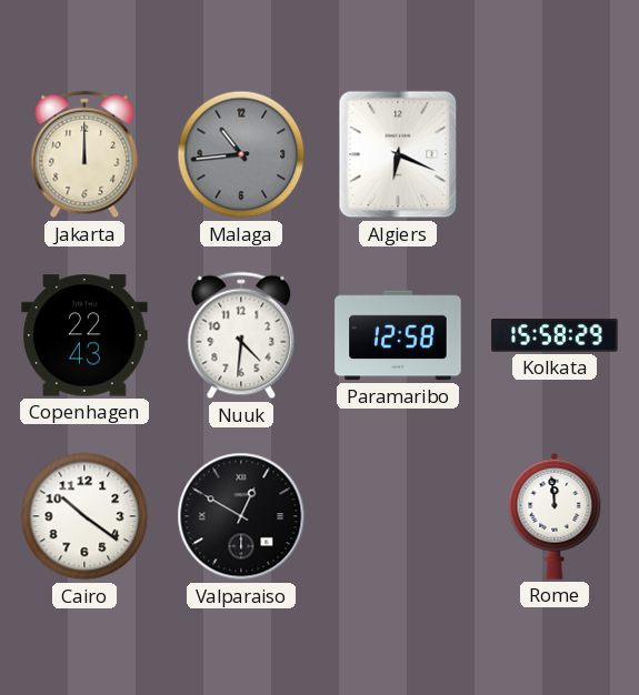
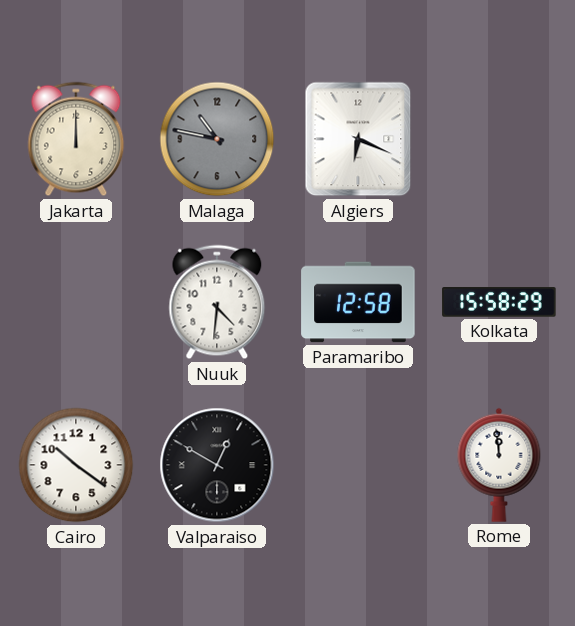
Malaga: 10:44 -> 10:47 (217, 139)
Copenhagen: 22:43 -> none (84, 335)
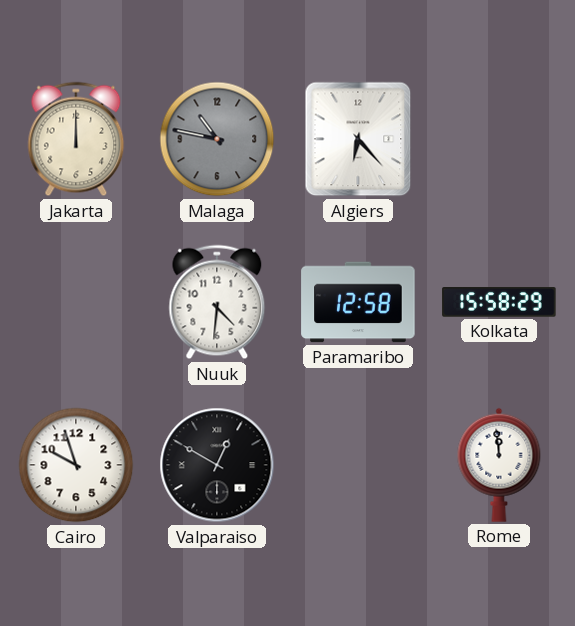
Algiers: 6:19 -> 6:23 (358, 139)
Cairo: 10:21 -> 9:57 (76, 465)
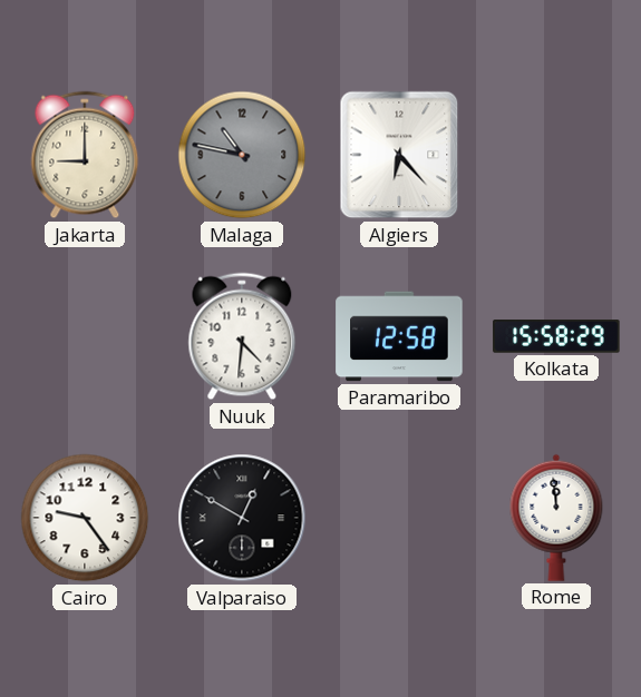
Jakarta: 12:00 -> 9:00 (85, 155)
Cairo: 9:57 -> 9:24 (85, 518)
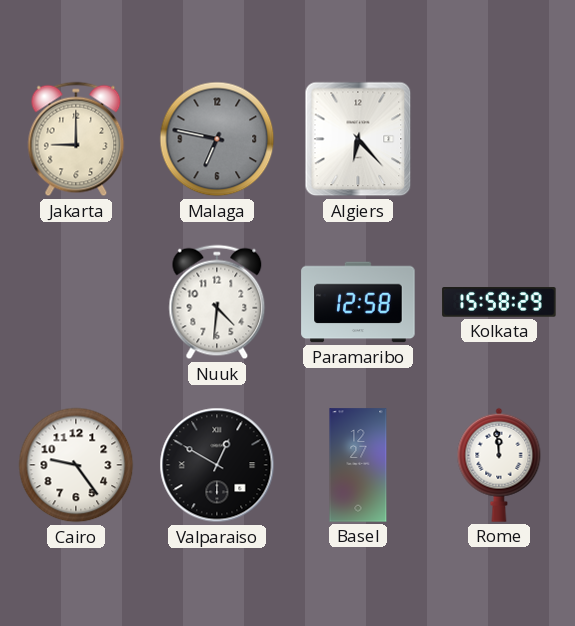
Malaga: 10:47 -> 6:47 (217, 139)
Basel: none -> 12:27 (358, 465)
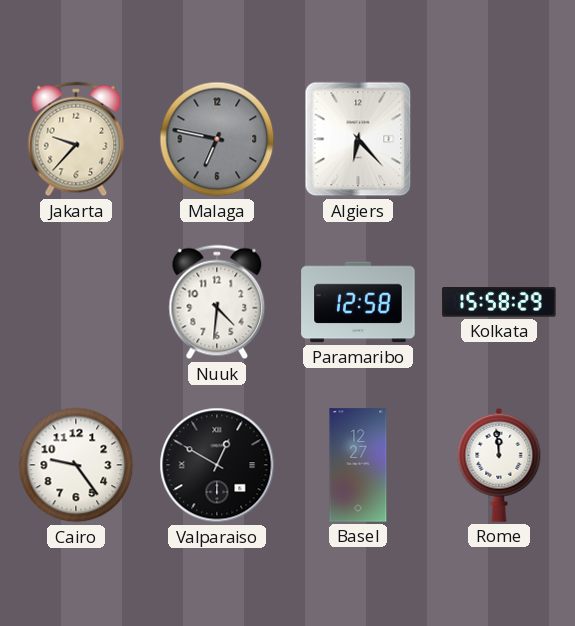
Jakarta: 9:00 -> 9:37 (76, 139)
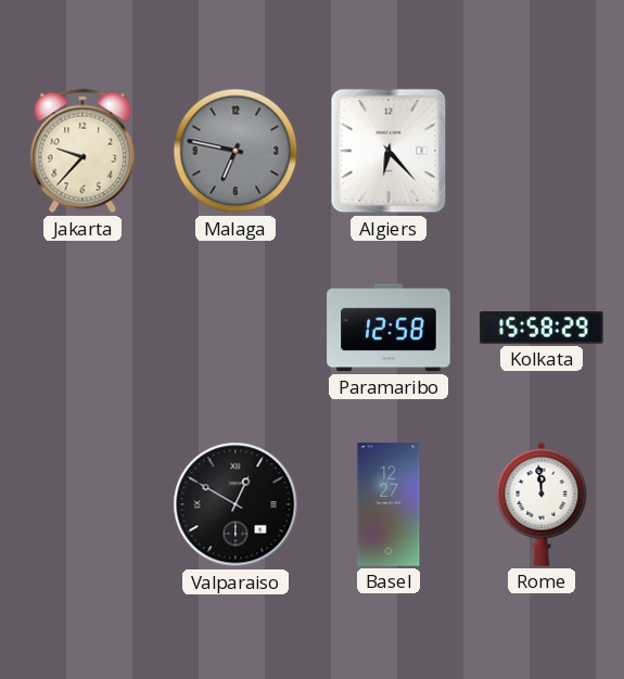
Nuuk: 4:31 -> none (217, 302)
Cairo: 9:24 -> none (76, 465)
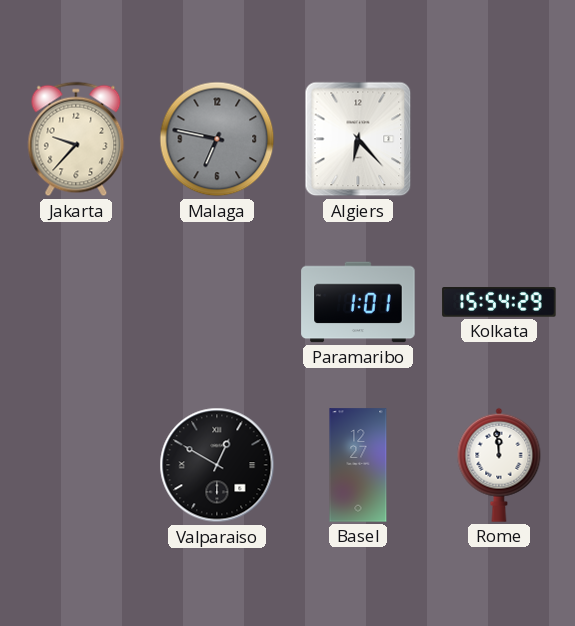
Paramaribo: 12:58 -> 1:01 (358, 302)
Kolkata: 15:58 -> 15:54 (499, 302)
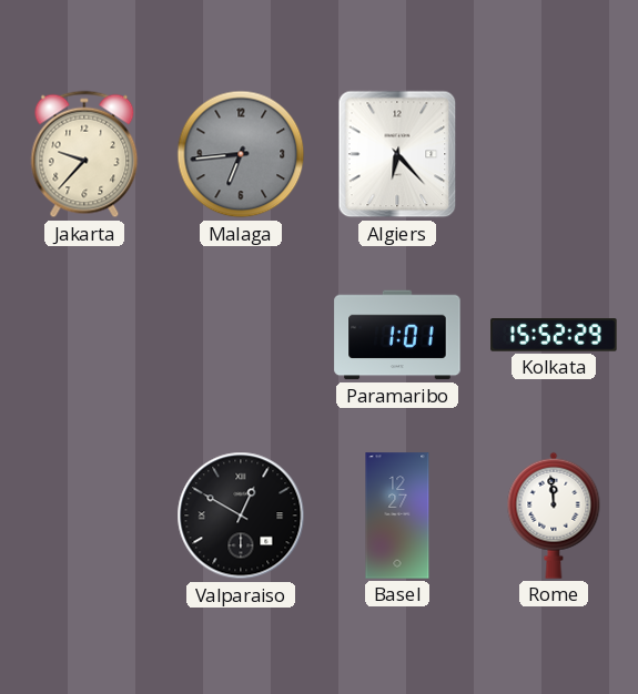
Malaga: 6:47 -> 6:44 (241, 154)
Kolkata: 15:54 -> 15:52 (554, 335)
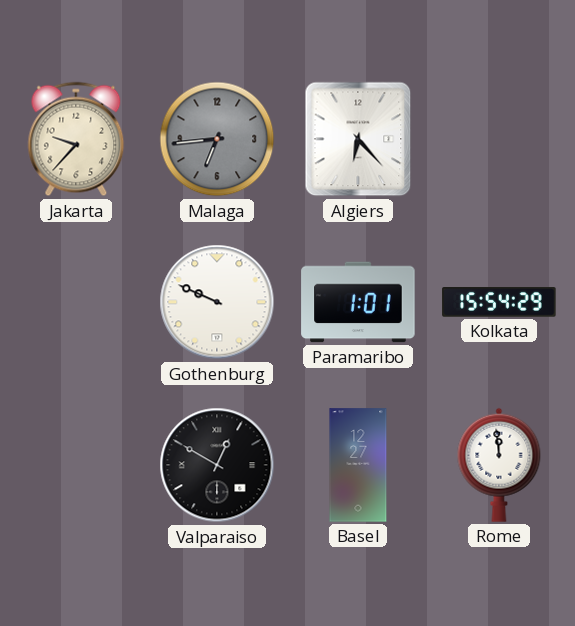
Gothenburg: none -> 9:49 (217, 302)
Kolkata: 15:52 -> 15:54 (499, 302)
